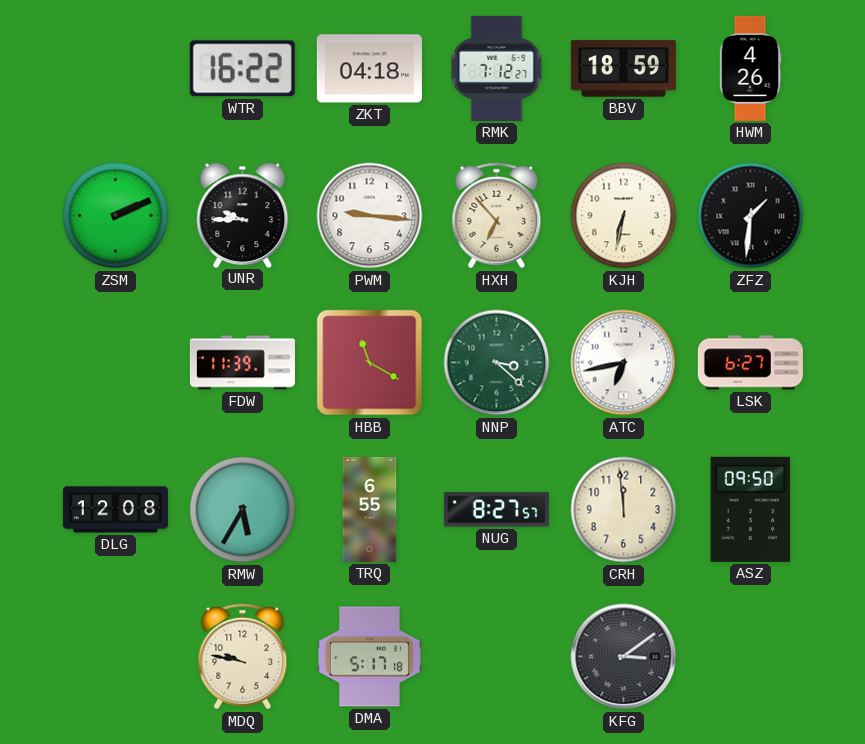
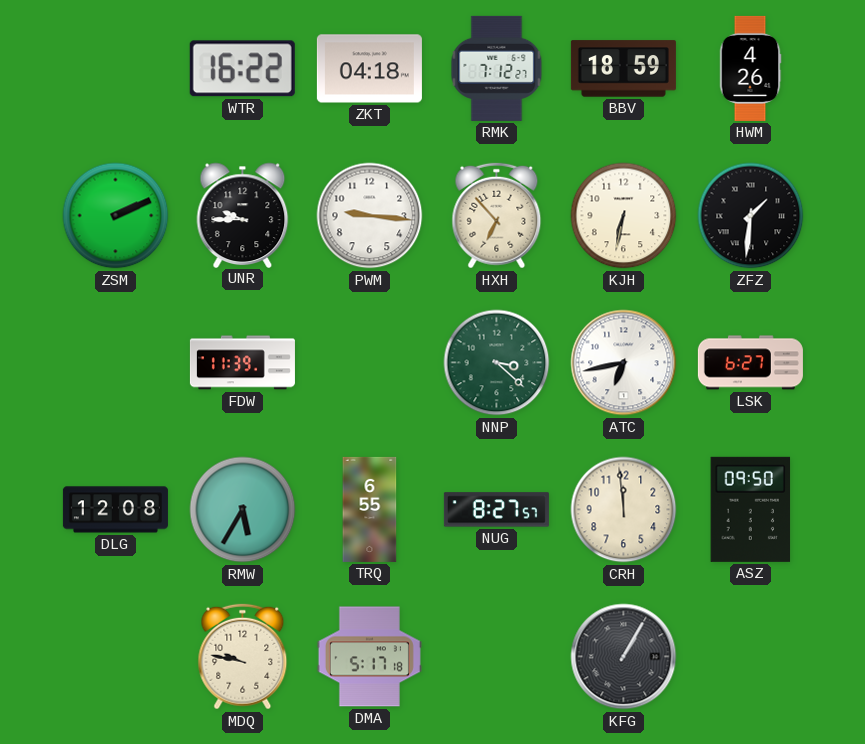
HBB: 11:20 -> none (370, 363)
KFG: 3:09 -> 1:05 (624, 657)
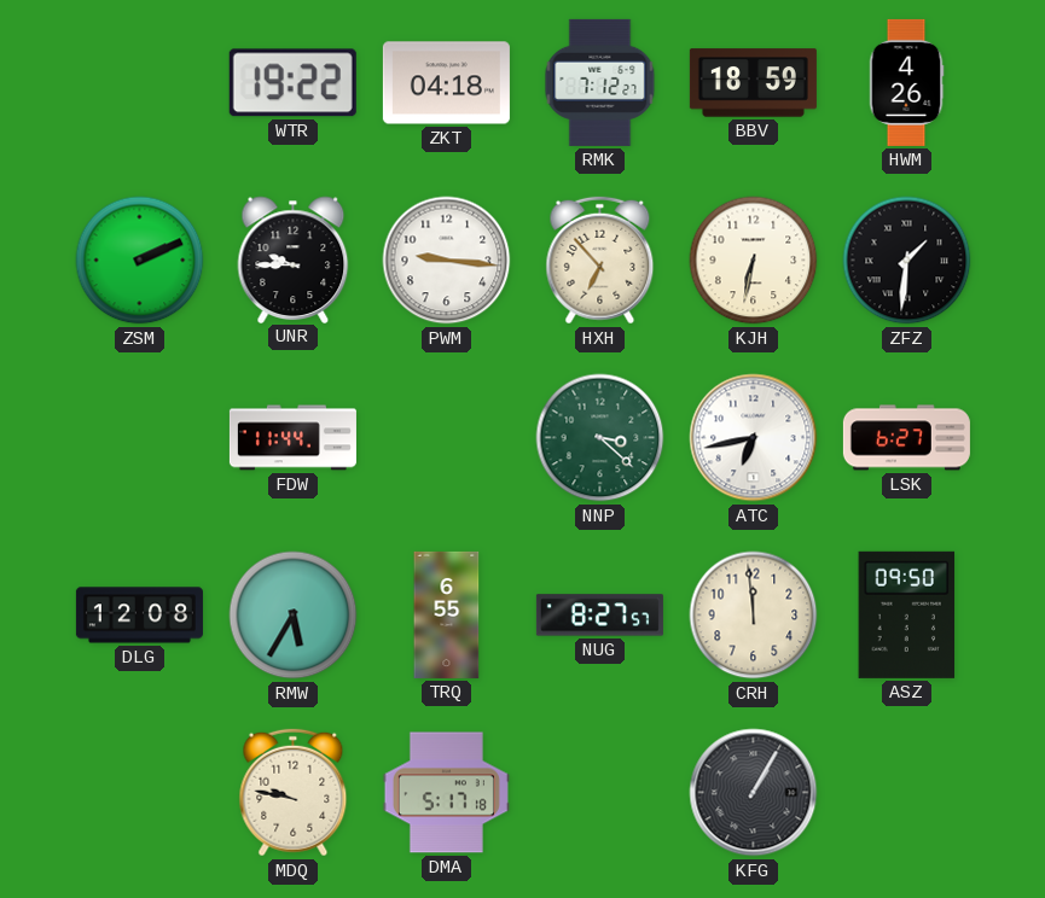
WTR: 16:22 -> 19:22 (292, 83)
FDW: 11:39 -> 11:44 (292, 438)
